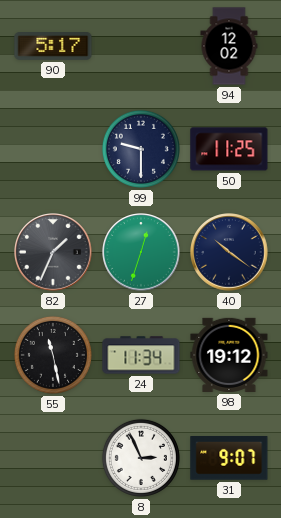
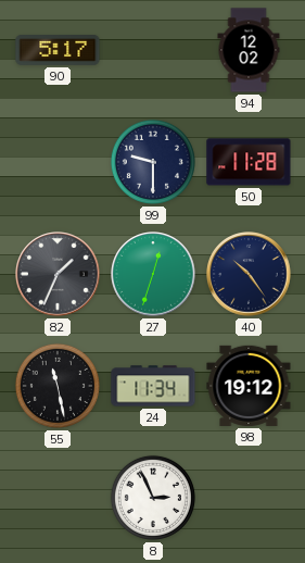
50: 11:25 -> 11:28 (249, 162)
40: 10:21 -> 10:24 (249, 274)
31: 9:07 -> none (229, 458)
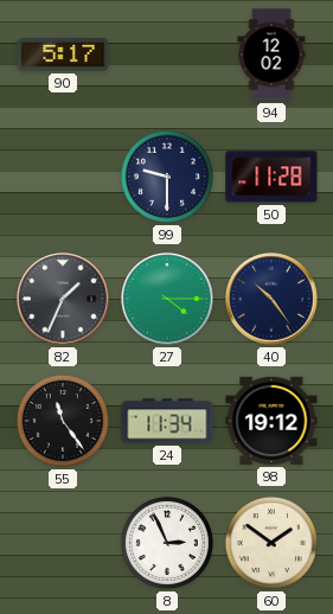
27: 12:33 -> 4:15 (167, 299)
55: 11:28 -> 11:24 (63, 421)
60: none -> 1:51 (271, 543)
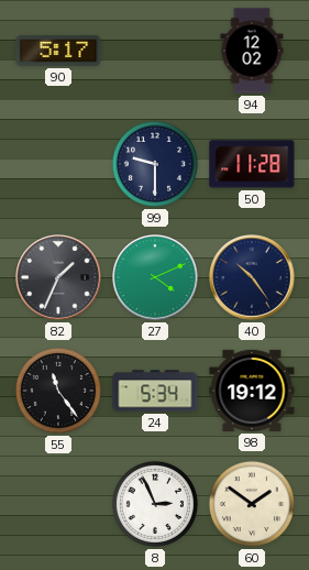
27: 4:15 -> 4:11 (155, 277)
24: 11:34 -> 5:34 (155, 391)
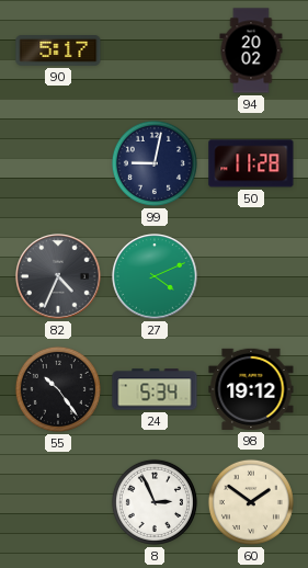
94: 12:02 -> 20:02 (251, 50)
99: 9:30 -> 9:02 (155, 163)
82: 1:34 -> 4:34 (58, 276)
40: 10:24 -> none (252, 277)
55: 11:24 -> 10:24 (58, 389)
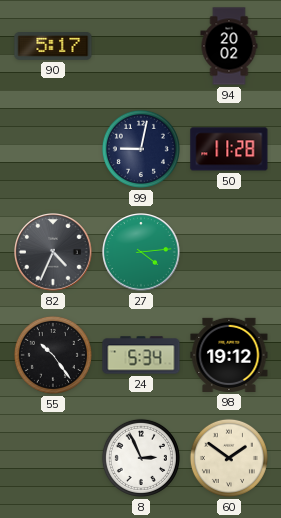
27: 4:11 -> 4:14 (141, 252)
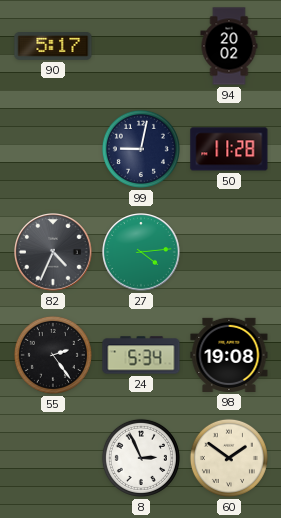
55: 10:24 -> 2:24 (53, 355)
98: 19:12 -> 19:08 (229, 355)
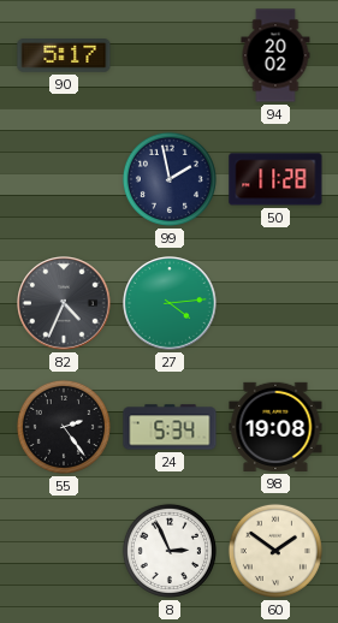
99: 9:02 -> 1:58 (170, 179)
